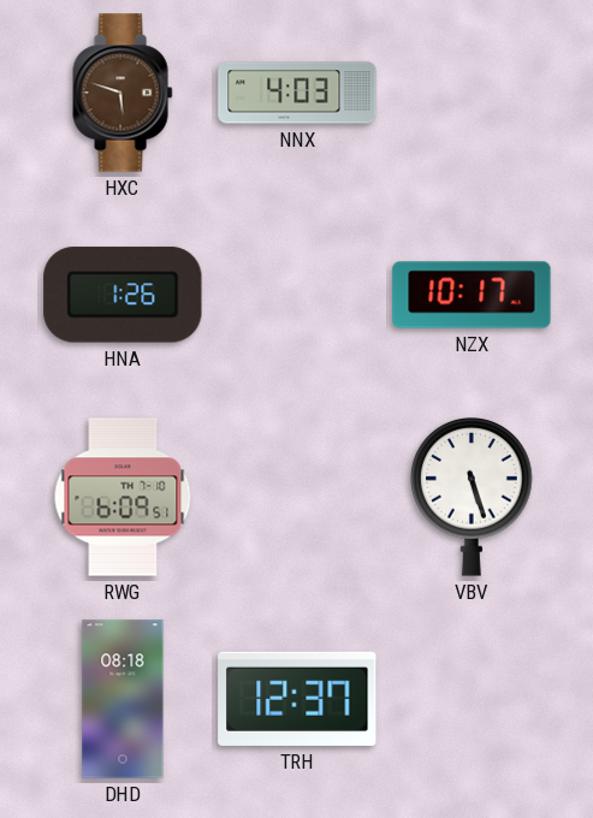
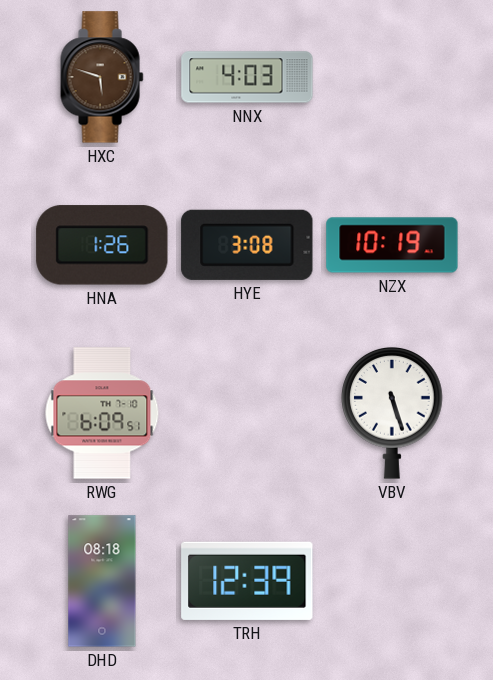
HYE: none -> 3:08 (247, 245)
NZX: 10:17 -> 10:19 (392, 245)
TRH: 12:37 -> 12:39 (247, 581)
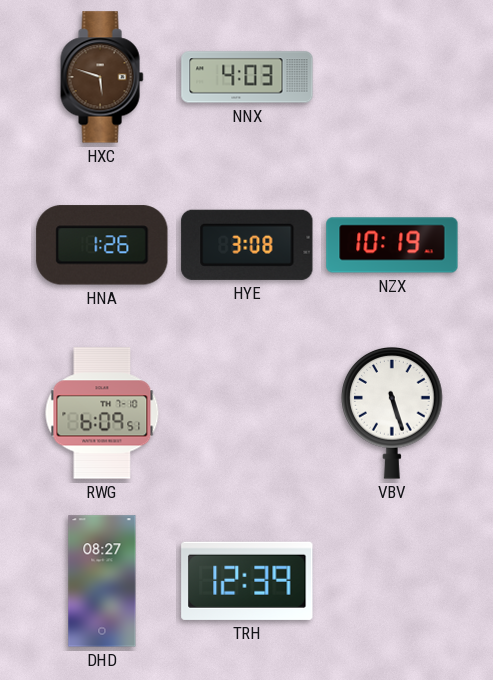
DHD: 08:18 -> 08:27 (102, 581)
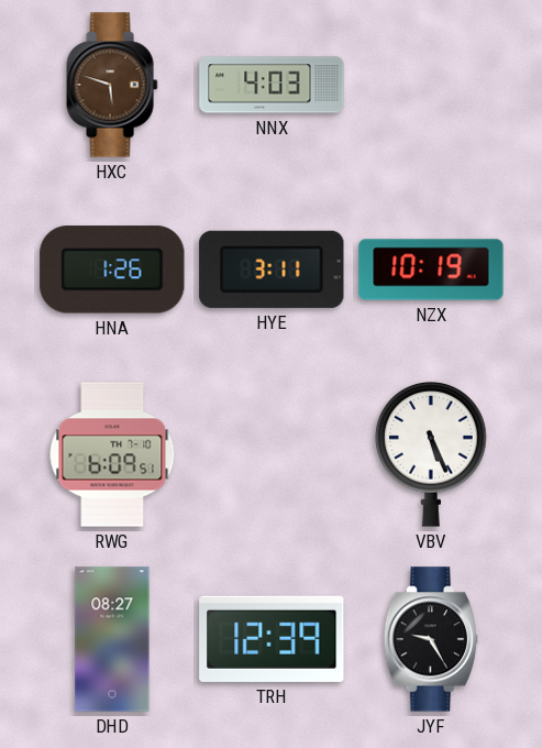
HYE: 3:08 -> 3:11 (272, 269)
VBV: 5:27 -> 5:26 (431, 454)
JYF: none -> 9:25 (431, 639)
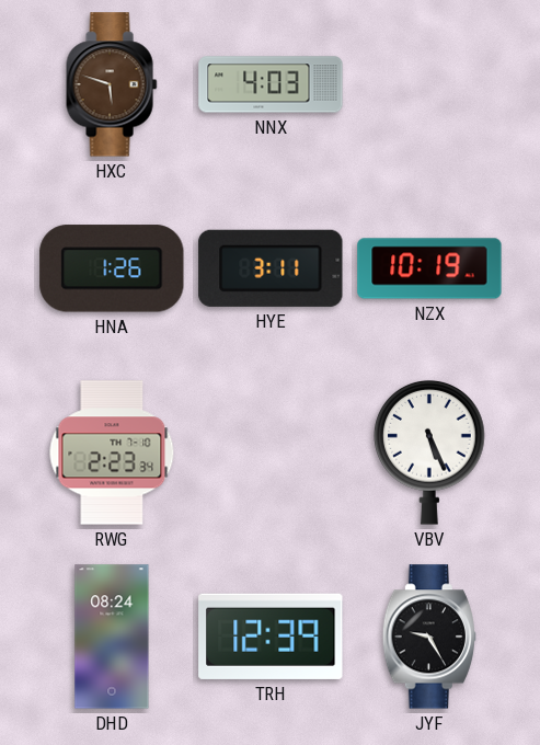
RWG: 6:09 -> 2:23 (112, 452)
DHD: 08:27 -> 08:24 (112, 637)
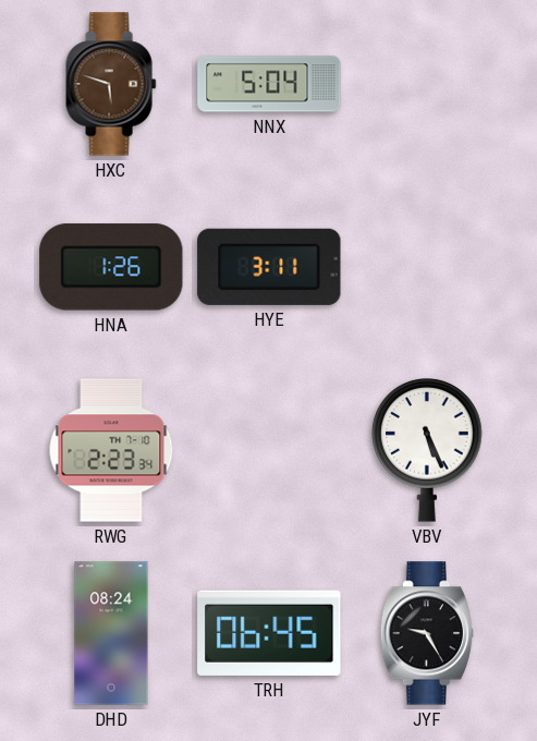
NNX: 4:03 -> 5:04 (269, 84)
NZX: 10:19 -> none (429, 268)
TRH: 12:39 -> 06:45 (269, 633)
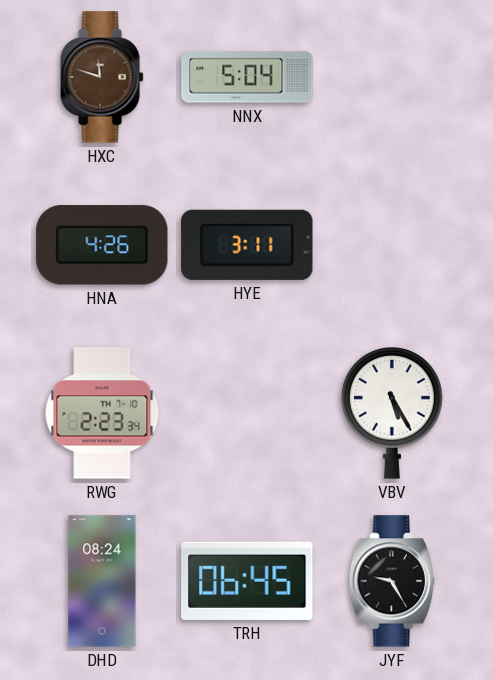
HXC: 5:48 -> 11:48 (102, 77)
HNA: 1:26 -> 4:26 (102, 245)
VBV: 5:26 -> 5:25 (392, 413)
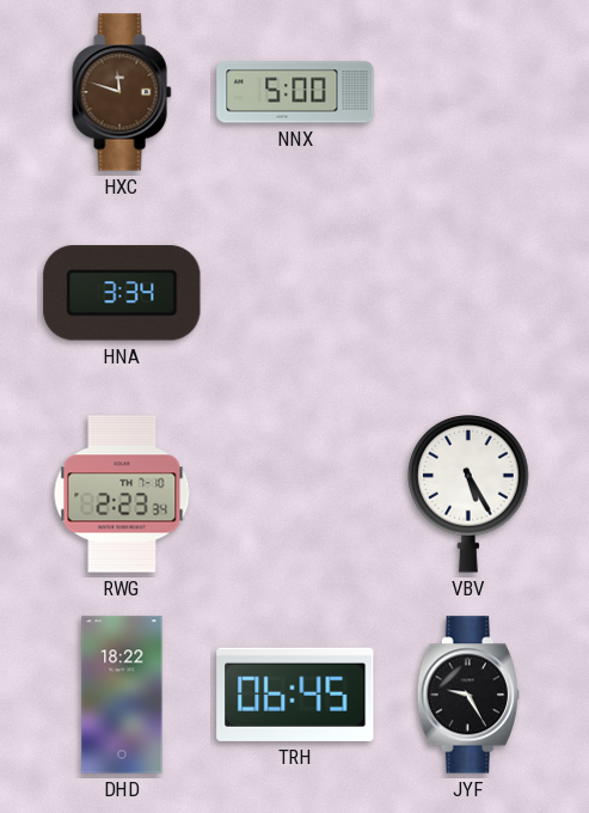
NNX: 5:04 -> 5:00 (295, 92)
HNA: 4:26 -> 3:34 (122, 293)
HYE: 3:11 -> none (247, 245)
DHD: 08:24 -> 18:22 (122, 695)
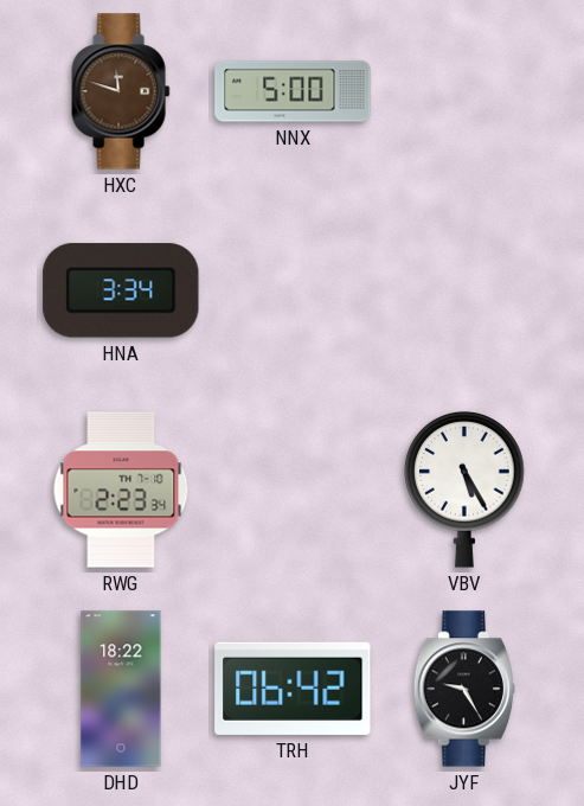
TRH: 06:45 -> 06:42 (293, 689)
